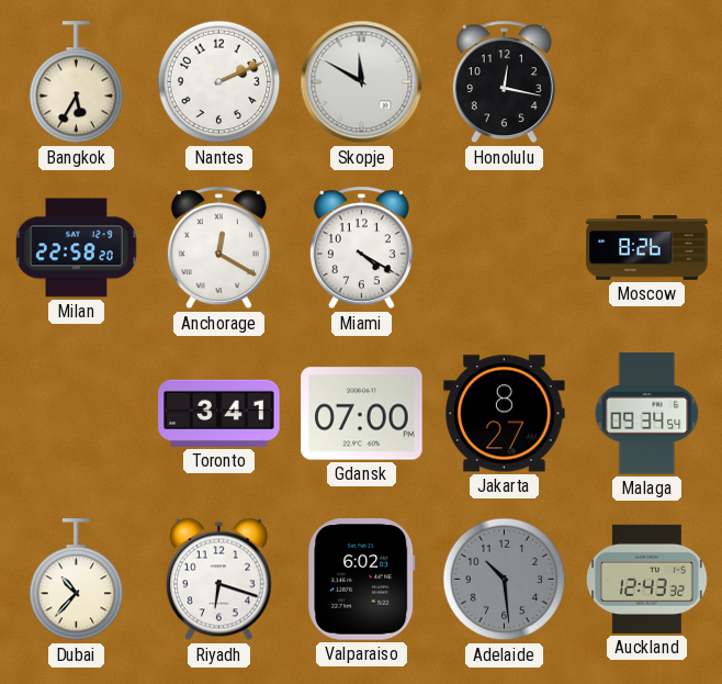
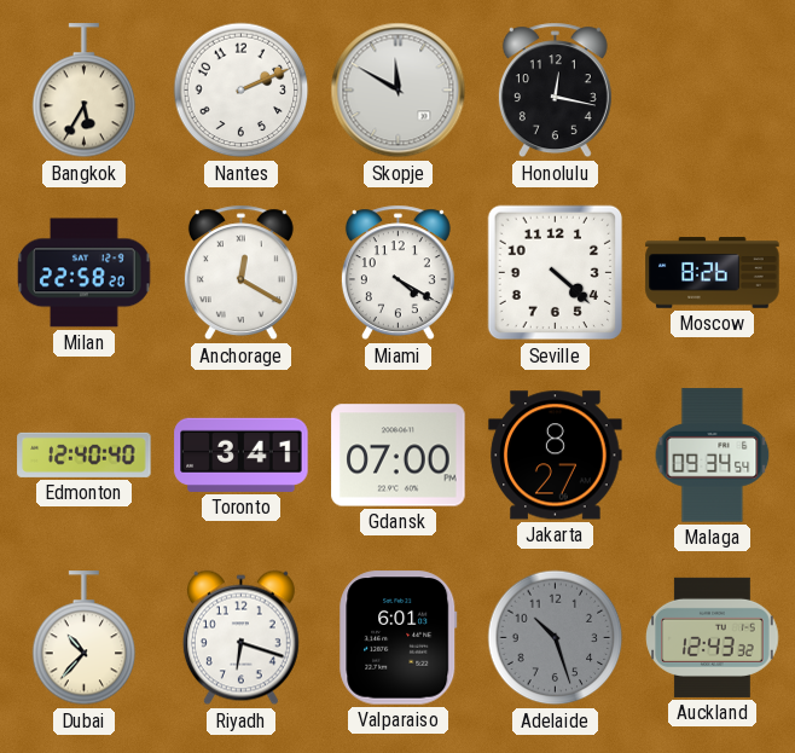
Seville: none -> 4:22 (556, 273)
Edmonton: none -> 12:40 (85, 454)
Valparaiso: 6:02 -> 6:01 (399, 638)
Adelaide: 10:29 -> 10:27 (556, 638)
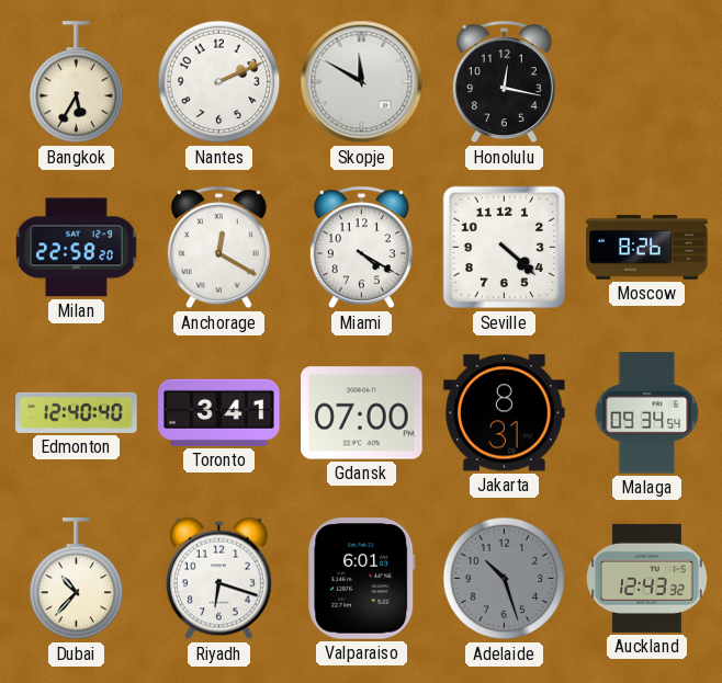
Jakarta: 8:27 -> 8:31 (505, 413)
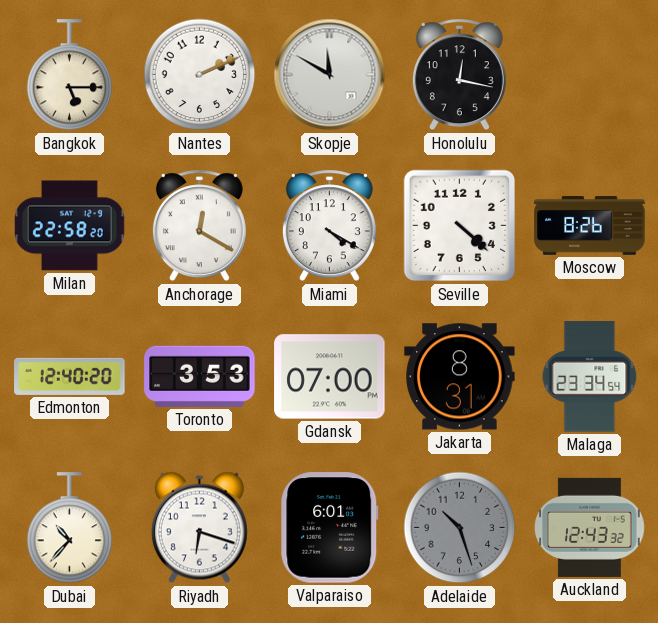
Bangkok: 5:35 -> 5:15 (70, 75)
Edmonton: 12:40:40 -> 12:40:20 (70, 376)
Toronto: 3:41 -> 3:53 (200, 376)
Malaga: 09:34 -> 23:34 (590, 377)
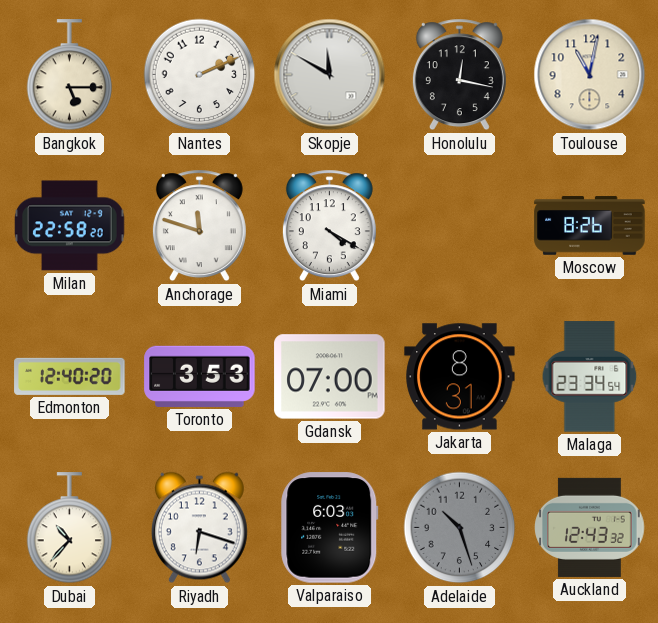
Toulouse: none -> 11:02 (590, 75)
Anchorage: 12:20 -> 11:48 (199, 226)
Seville: 4:22 -> none (460, 226)
Valparaiso: 6:01 -> 6:03 (330, 528)
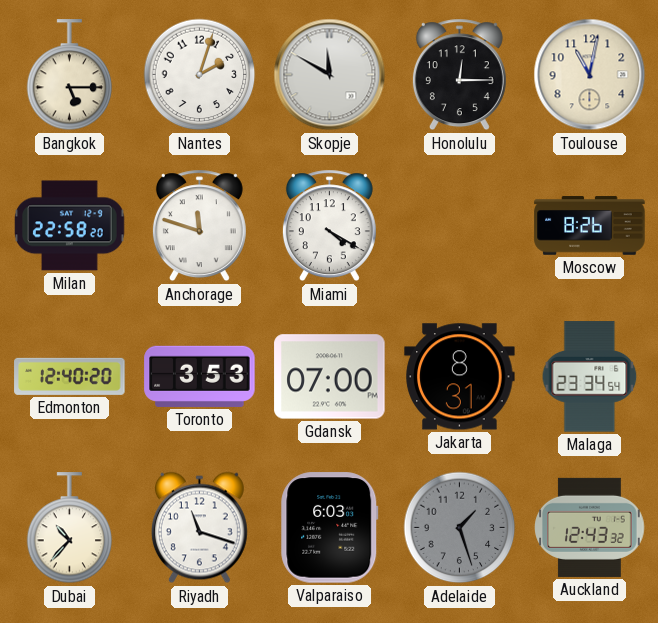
Nantes: 2:11 -> 2:03 (200, 75)
Honolulu: 12:17 -> 12:15 (459, 75)
Riyadh: 6:18 -> 11:18 (199, 528)
Adelaide: 10:27 -> 1:27 (460, 528)
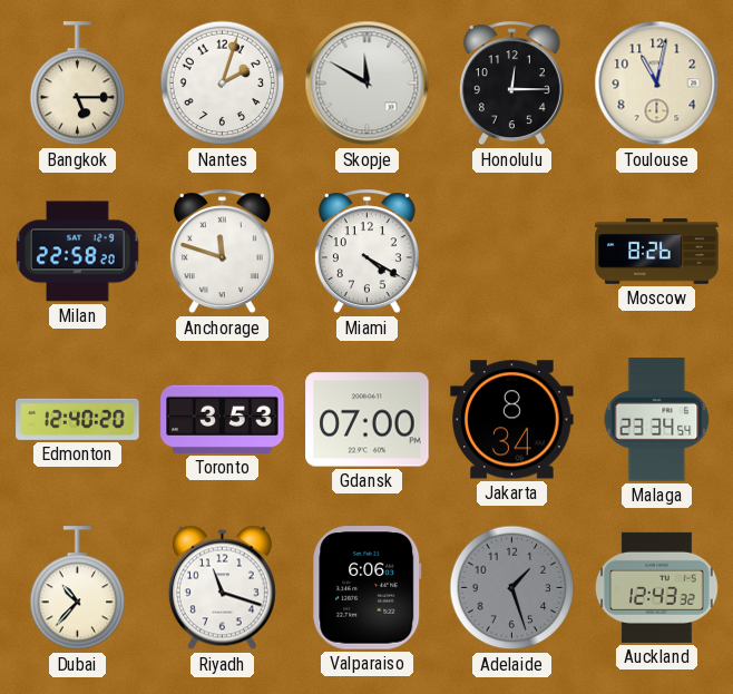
Jakarta: 8:31 -> 8:34 (512, 420)
Valparaiso: 6:03 -> 6:06 (368, 588)
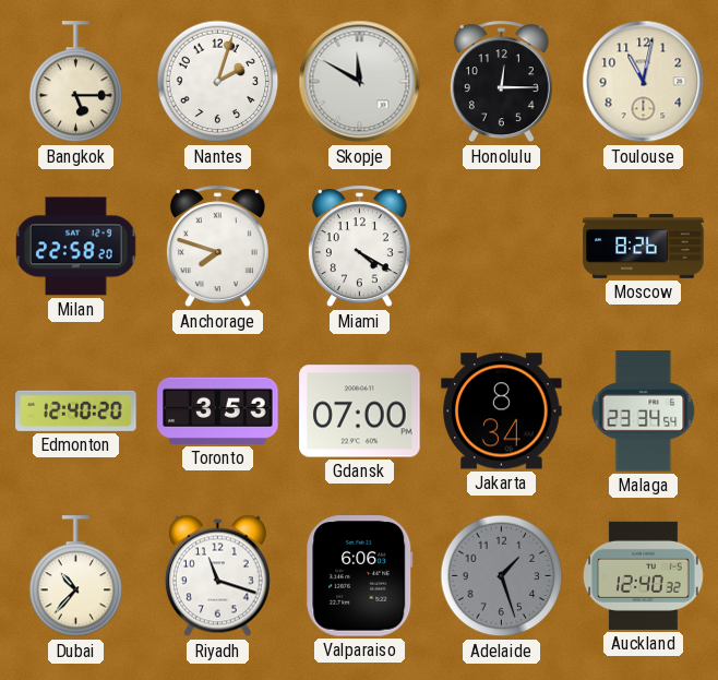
Anchorage: 11:48 -> 7:48 (217, 247)
Auckland: 12:43 -> 12:40 (644, 575)
